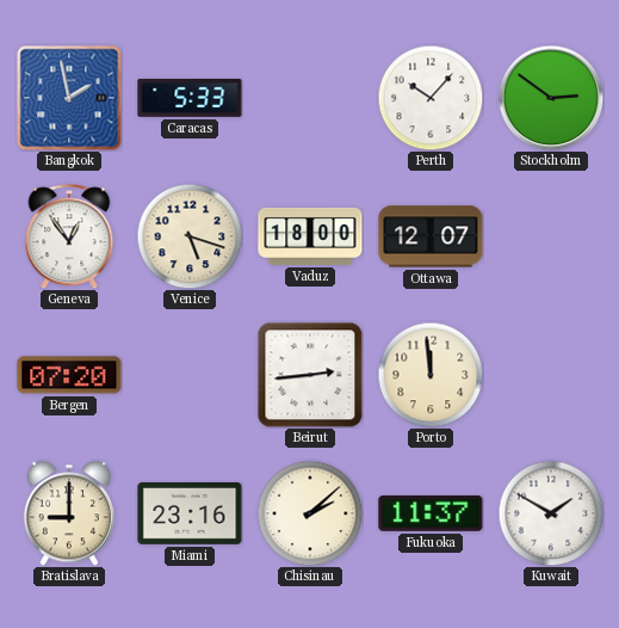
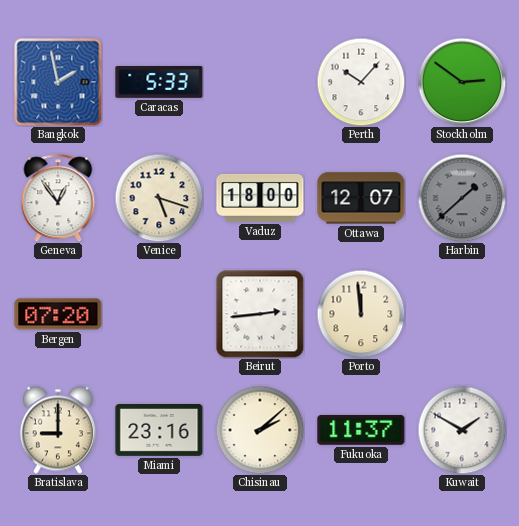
Harbin: none -> 1:38 (462, 198)
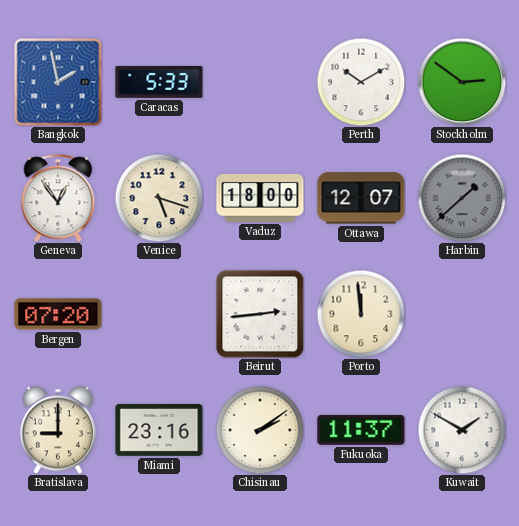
Perth: 10:07 -> 10:10 (361, 82)
Chisinau: 2:08 -> 2:09 (260, 430)
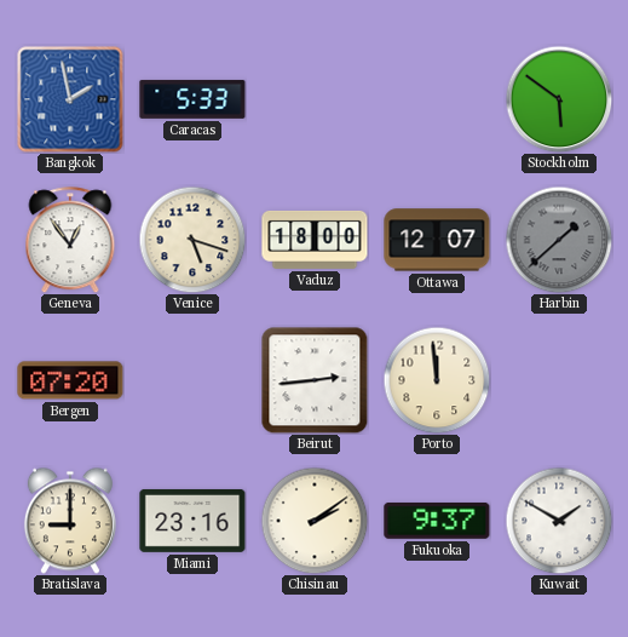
Perth: 10:10 -> none (361, 82)
Stockholm: 2:51 -> 5:51 (559, 99)
Fukuoka: 11:37 -> 9:37 (437, 521)
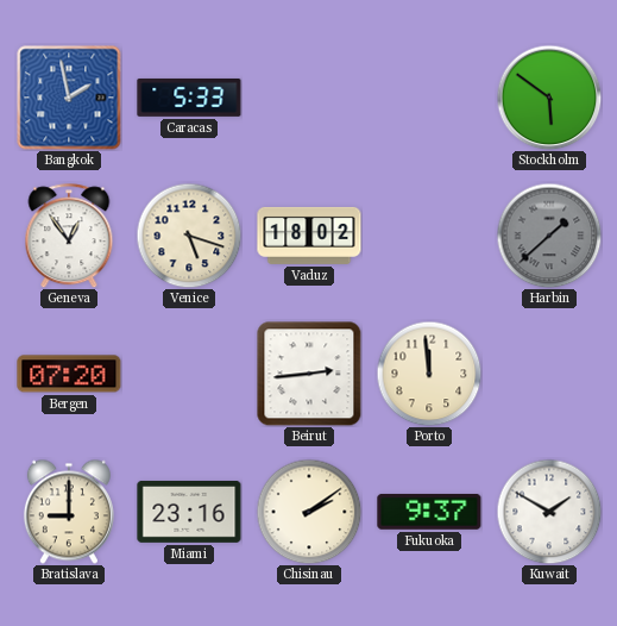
Vaduz: 18:00 -> 18:02 (309, 236)
Ottawa: 12:07 -> none (437, 240)
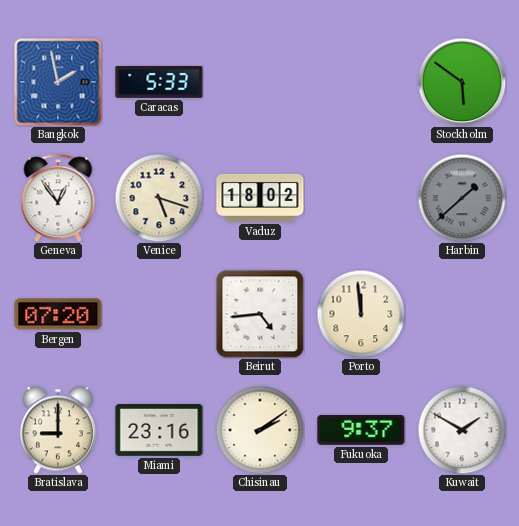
Beirut: 2:44 -> 4:44 (260, 314)
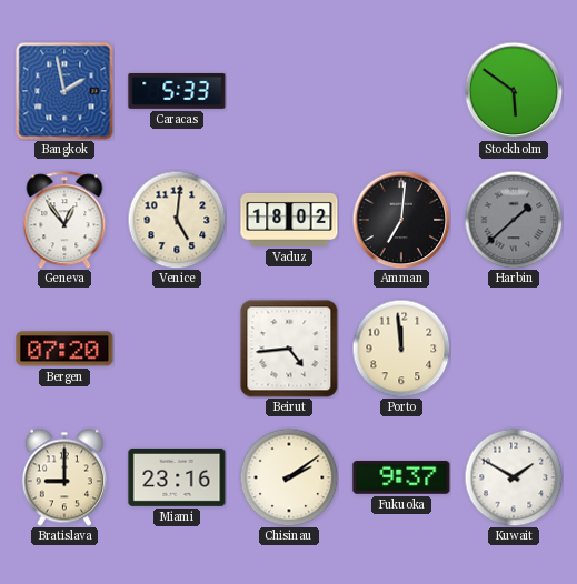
Venice: 5:18 -> 5:01 (177, 220)
Amman: none -> 7:01 (401, 220)
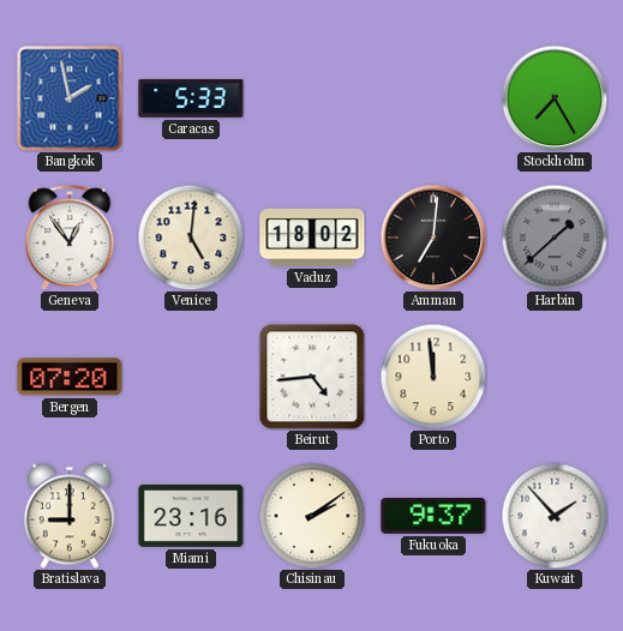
Stockholm: 5:51 -> 7:25 (555, 98)
Kuwait: 1:50 -> 1:53 (555, 516)
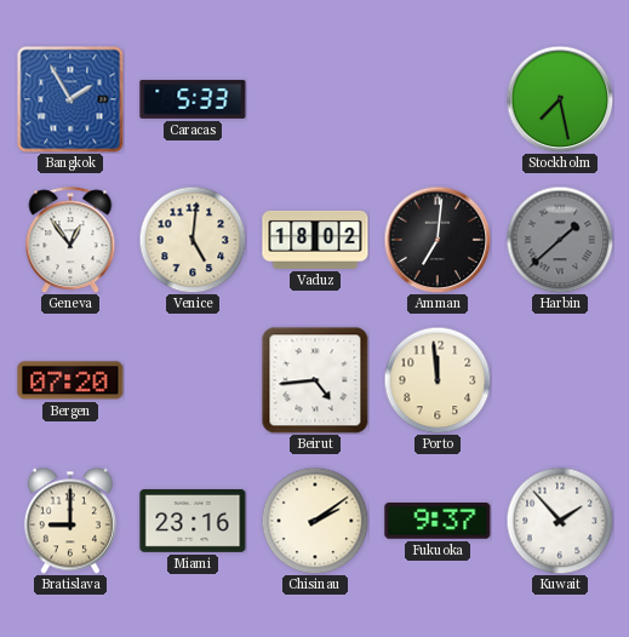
Bangkok: 1:58 -> 1:55 (70, 99)
Stockholm: 7:25 -> 7:28 (560, 99)
